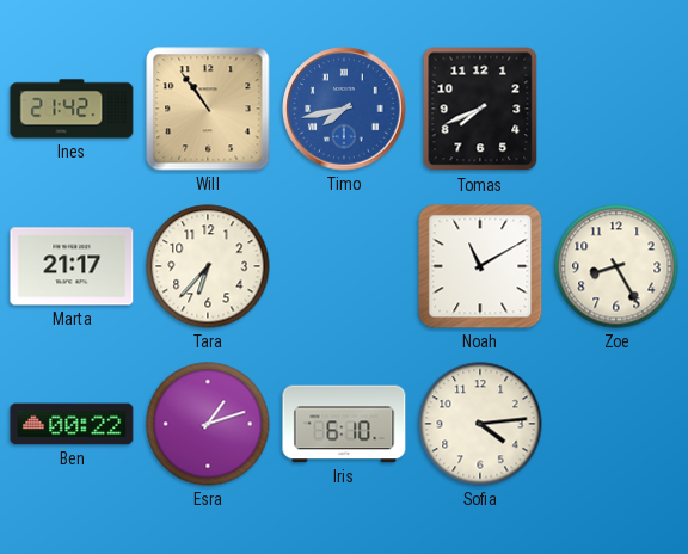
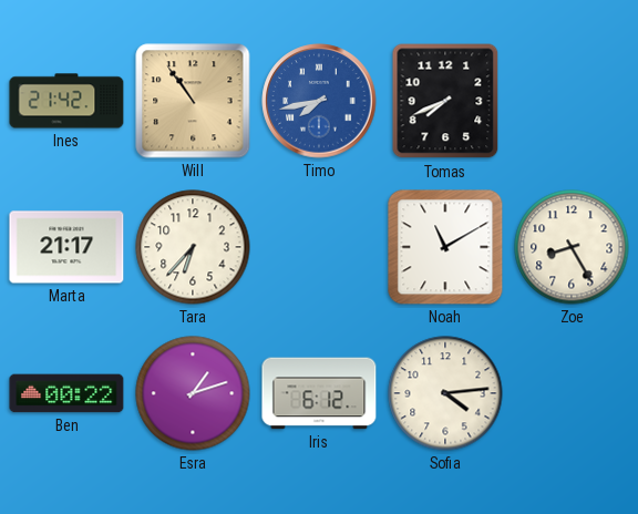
Iris: 6:10 -> 6:12 (319, 393)
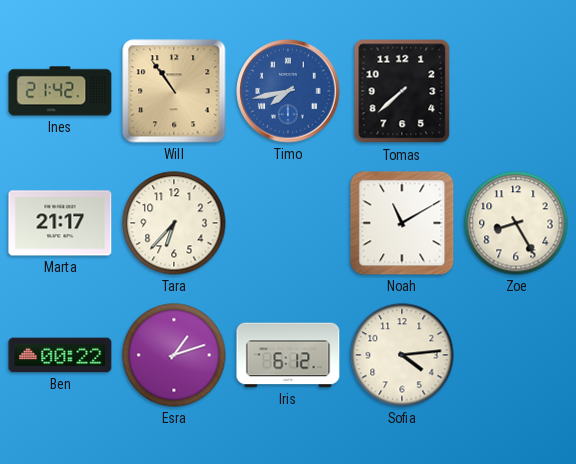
Tomas: 7:41 -> 7:38 (402, 91)
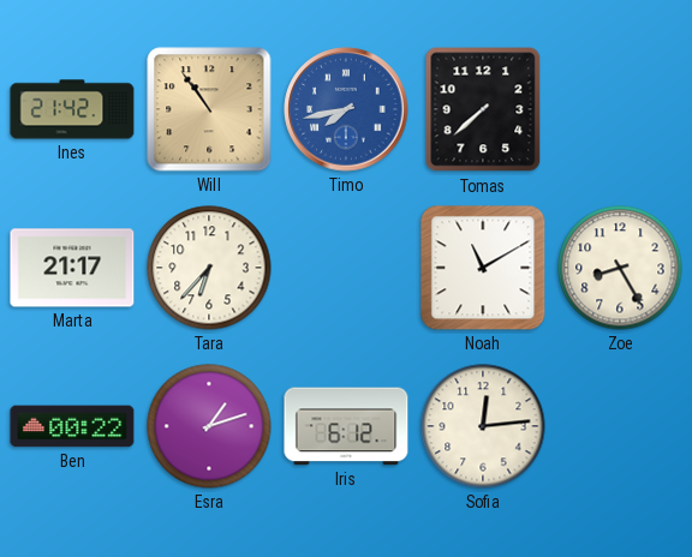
Sofia: 4:14 -> 12:14 (483, 426)
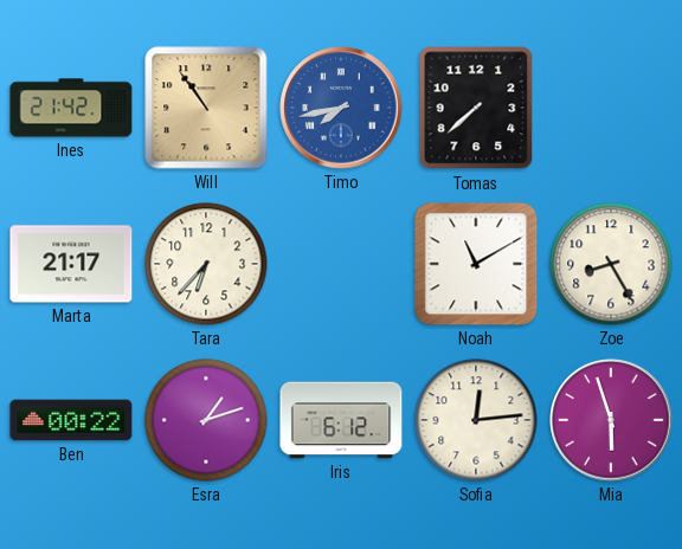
Mia: none -> 5:57 (611, 420)
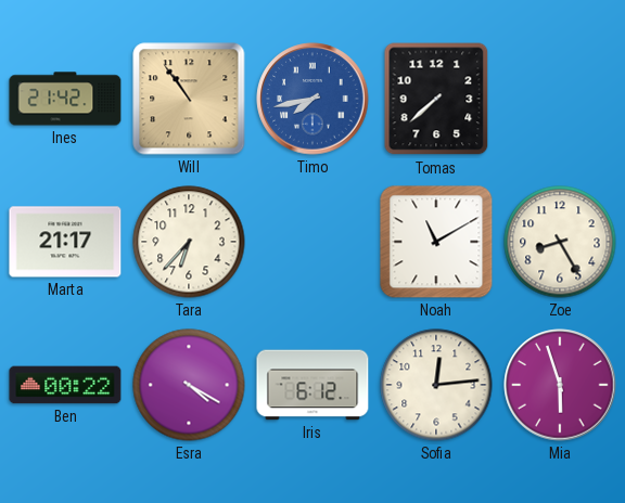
Esra: 1:12 -> 4:20 (189, 385)
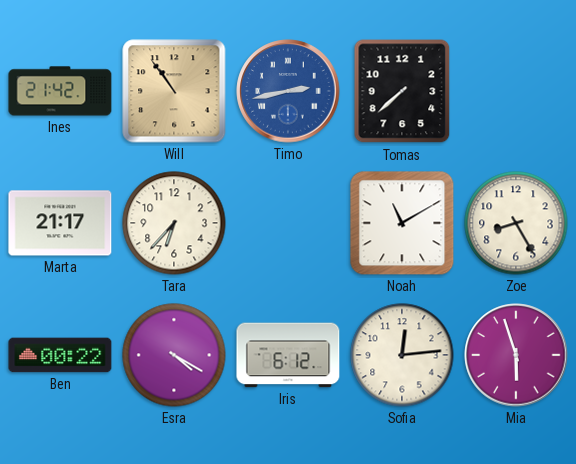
Timo: 7:43 -> 2:43 (288, 91)
